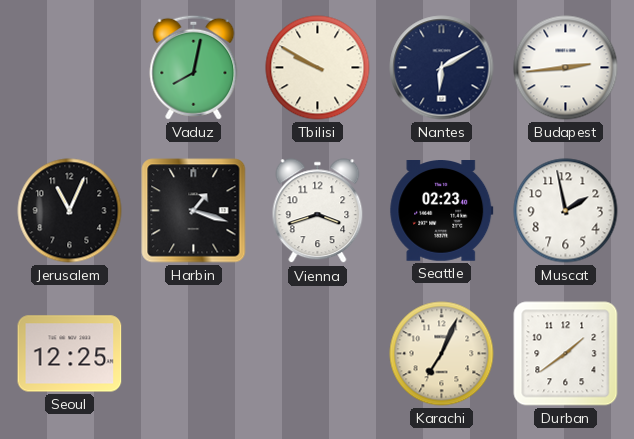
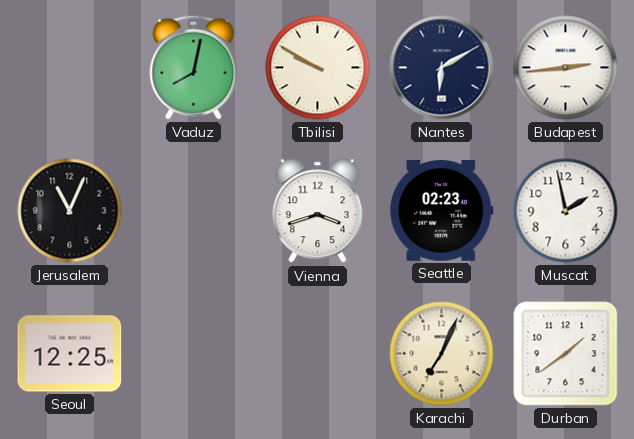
Harbin: 1:18 -> none (194, 211)
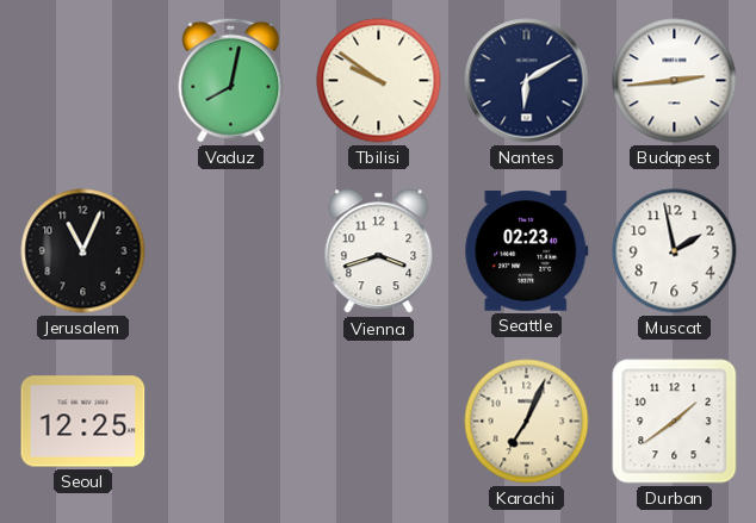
Tbilisi: 9:50 -> 9:51 (379, 81)
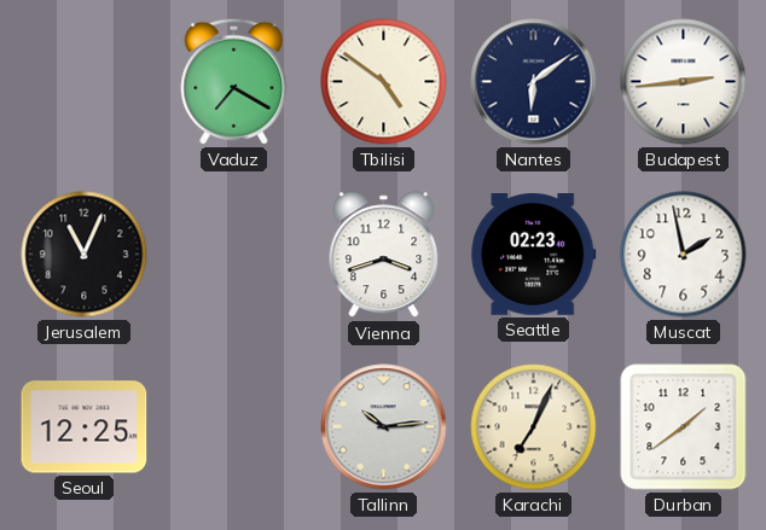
Vaduz: 8:02 -> 7:20 (234, 81)
Tbilisi: 9:51 -> 4:51 (384, 82)
Nantes: 6:10 -> 6:09 (534, 82)
Tallinn: none -> 10:14 (384, 427)
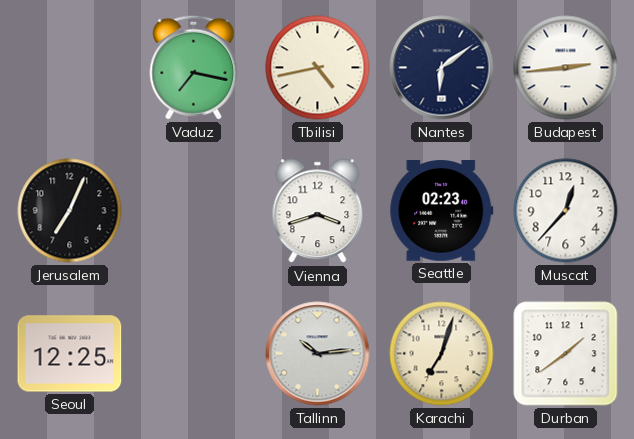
Vaduz: 7:20 -> 7:17 (194, 67)
Tbilisi: 4:51 -> 4:43 (318, 68)
Jerusalem: 11:04 -> 7:04 (70, 211)
Muscat: 1:58 -> 12:37 (566, 211)
Karachi: 7:04 -> 7:03 (442, 354)
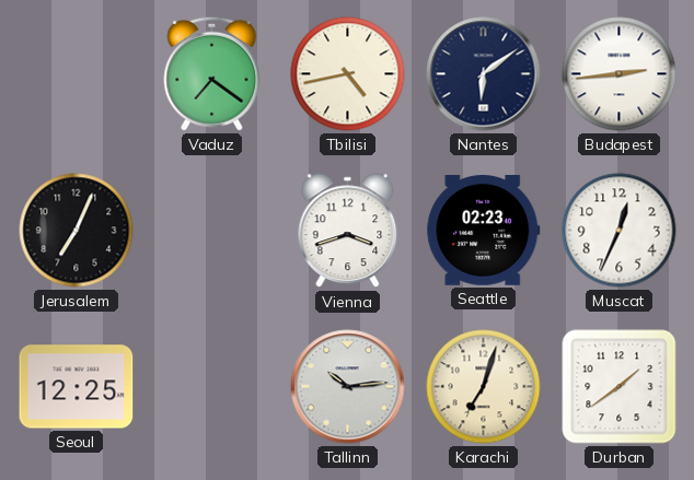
Vaduz: 7:17 -> 7:21 (212, 73)
Muscat: 12:37 -> 12:34 (620, 231)
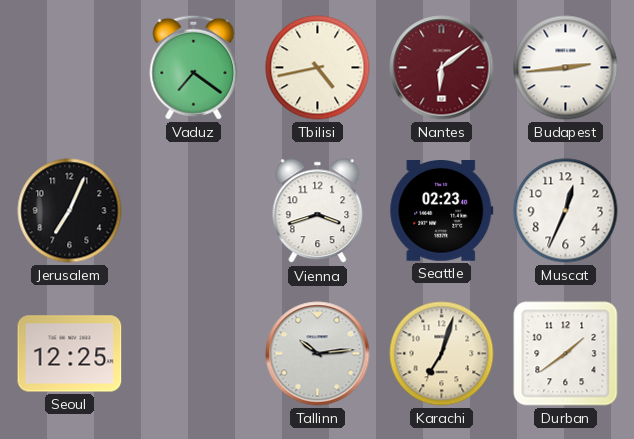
Nantes dial: navy -> burgundy (442, 68)
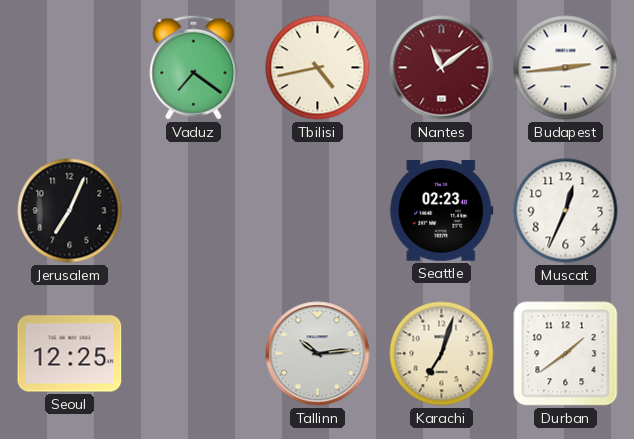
Nantes: 6:09 -> 11:09 (442, 68)
Vienna: 3:42 -> none (318, 211)
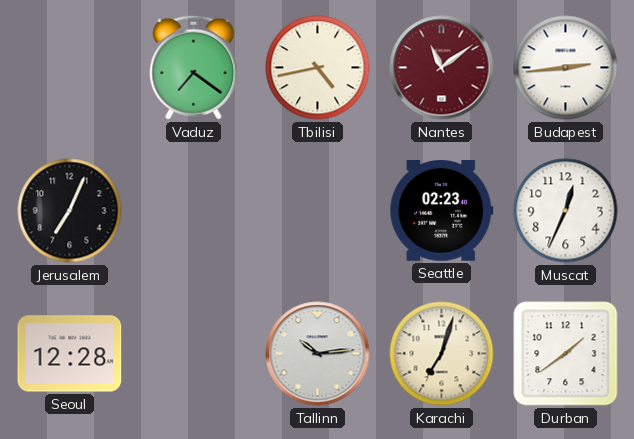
Seoul: 12:25 -> 12:28 (70, 354)
